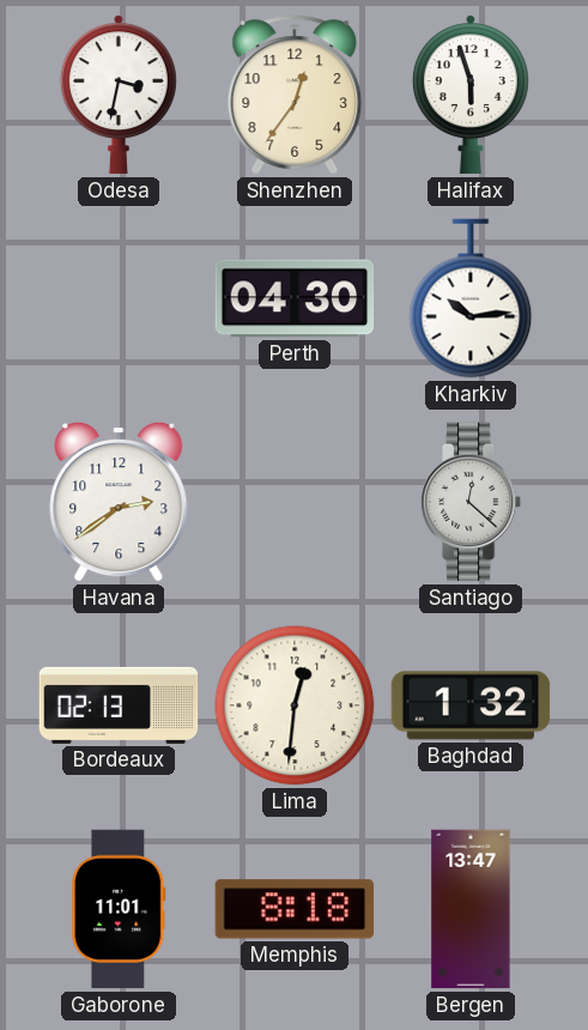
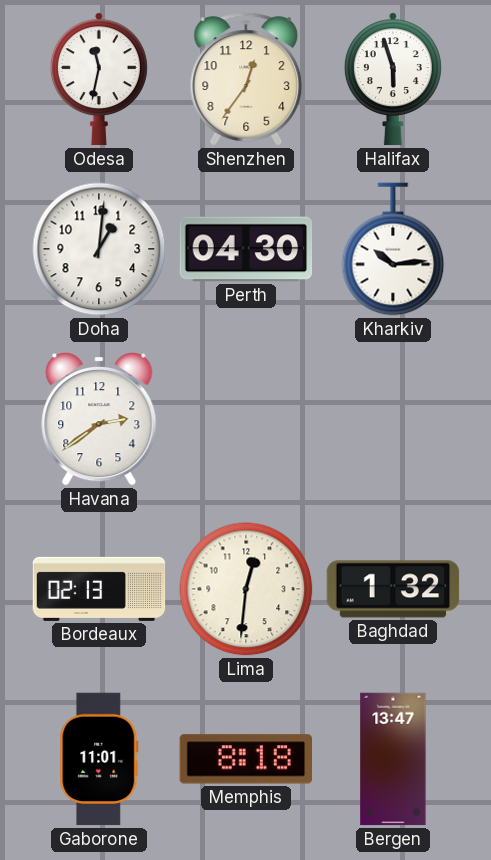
Odesa: 3:32 -> 11:32 (99, 79)
Doha: none -> 1:01 (99, 249)
Santiago: 12:22 -> none (471, 502)
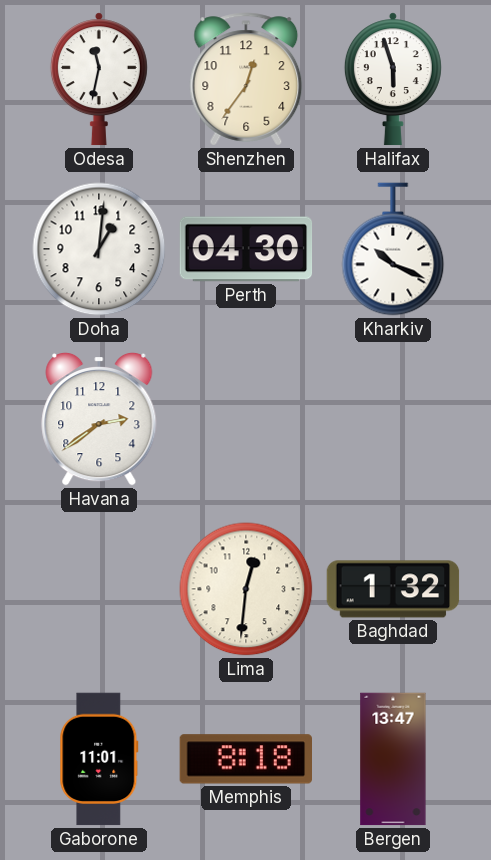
Kharkiv: 10:14 -> 10:19 (393, 249)
Bordeaux: 02:13 -> none (99, 589)
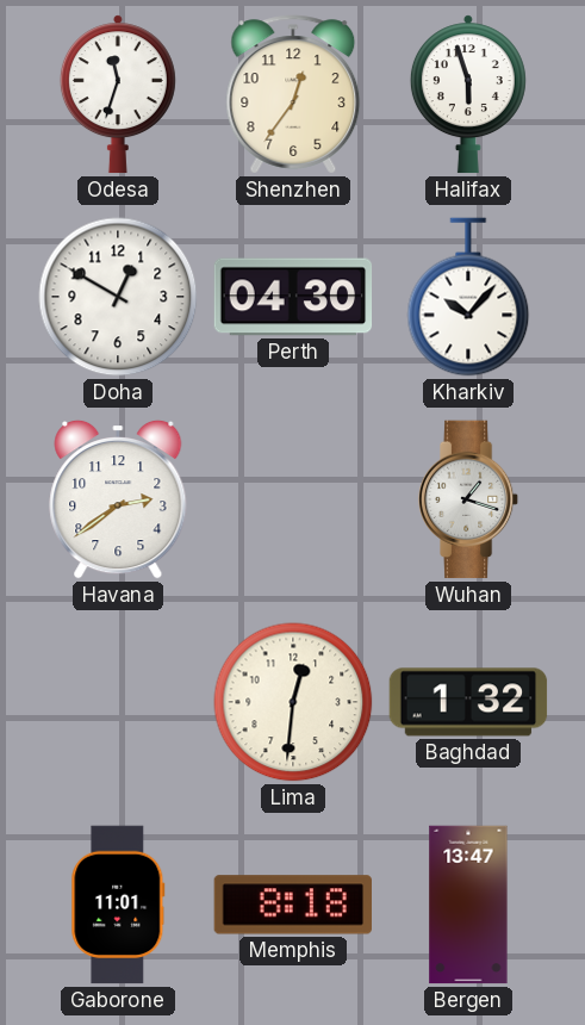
Odesa: 11:32 -> 11:33 (118, 94)
Doha: 1:01 -> 12:50 (118, 297)
Kharkiv: 10:19 -> 10:07 (468, 297)
Wuhan: none -> 1:18 (468, 499)
